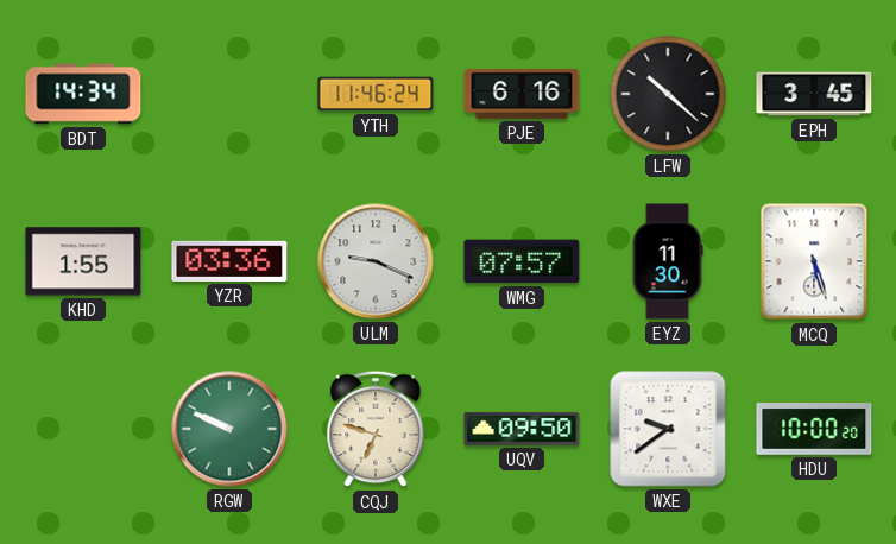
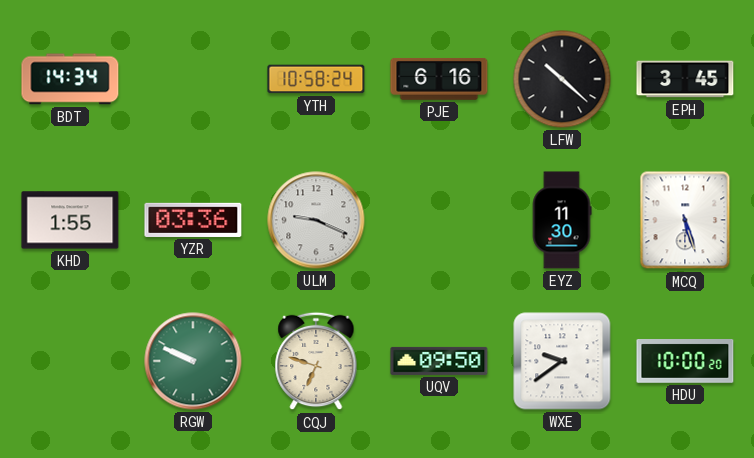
YTH: 11:46 -> 10:58 (316, 79)
WMG: 07:57 -> none (522, 261)
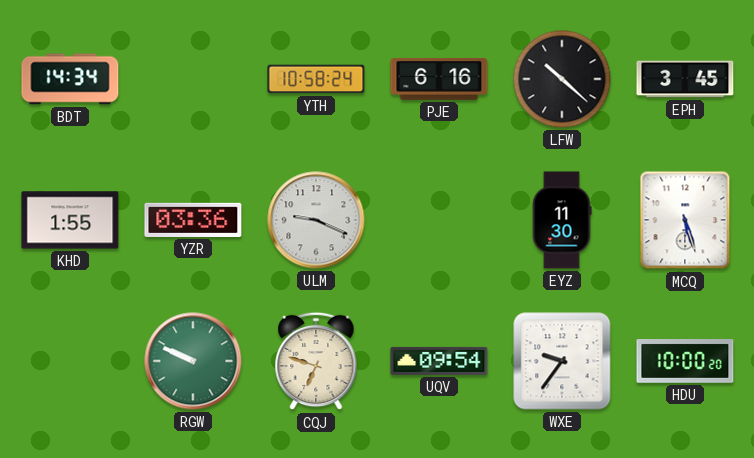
UQV: 09:50 -> 09:54 (439, 361)
WXE: 9:39 -> 9:36 (562, 361)
